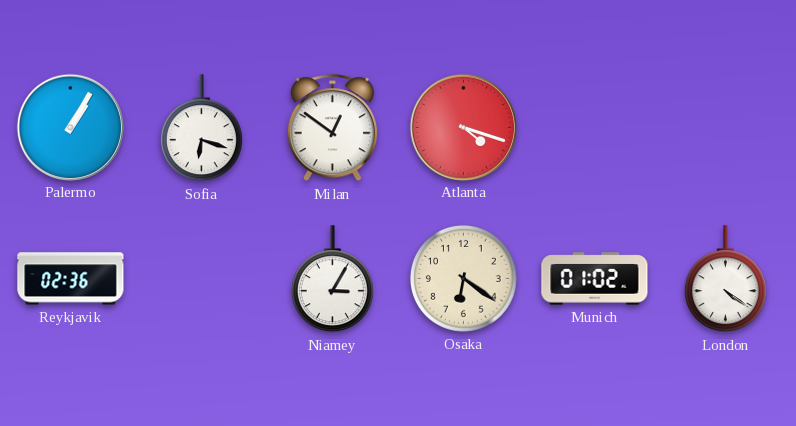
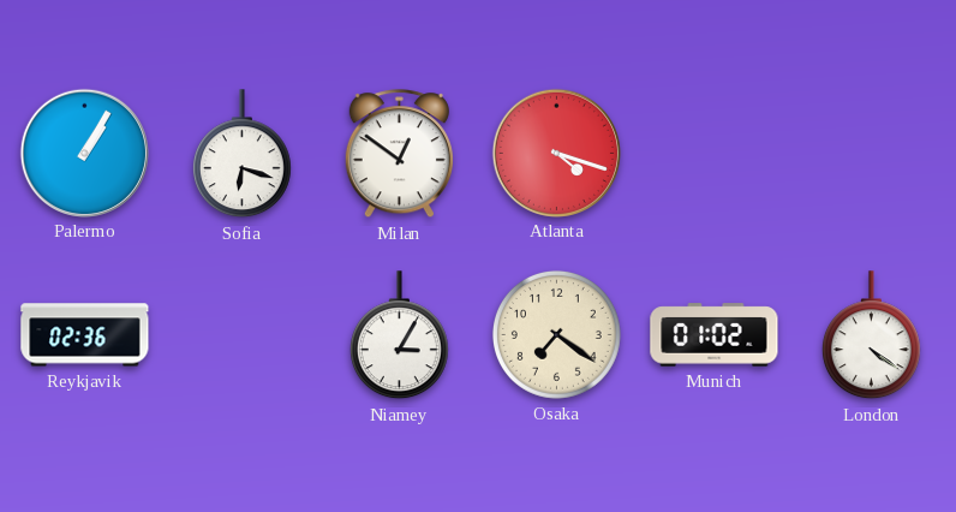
Osaka: 6:21 -> 7:21 (556, 334)
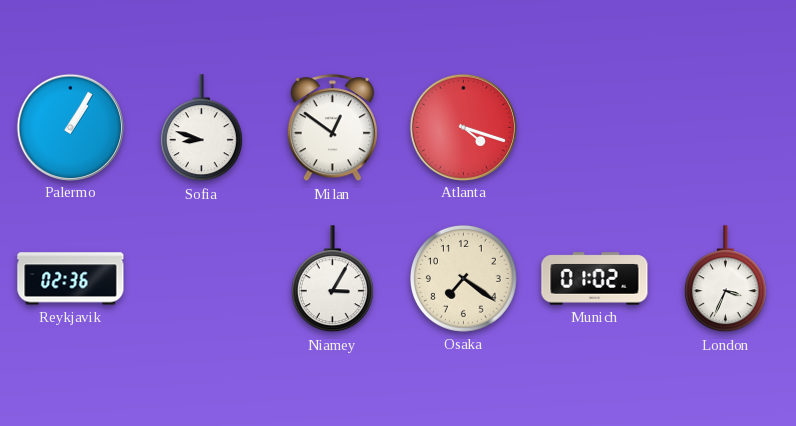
Sofia: 6:18 -> 8:48 (201, 128)
London: 4:21 -> 3:34 (725, 279)
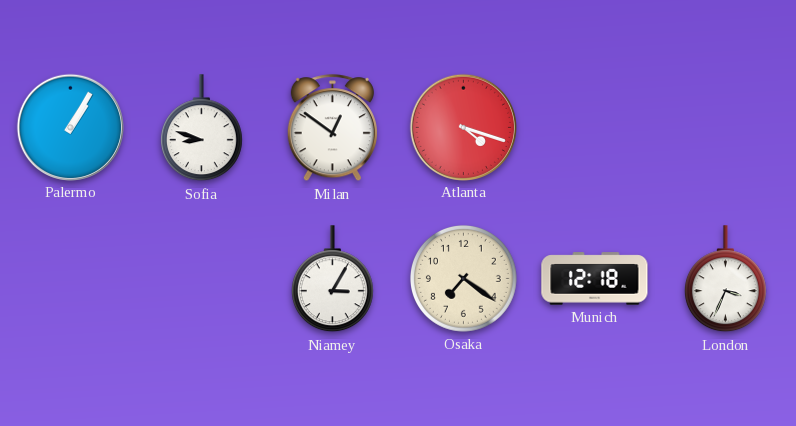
Reykjavik: 02:36 -> none (71, 279)
Munich: 01:02 -> 12:18 (595, 279)
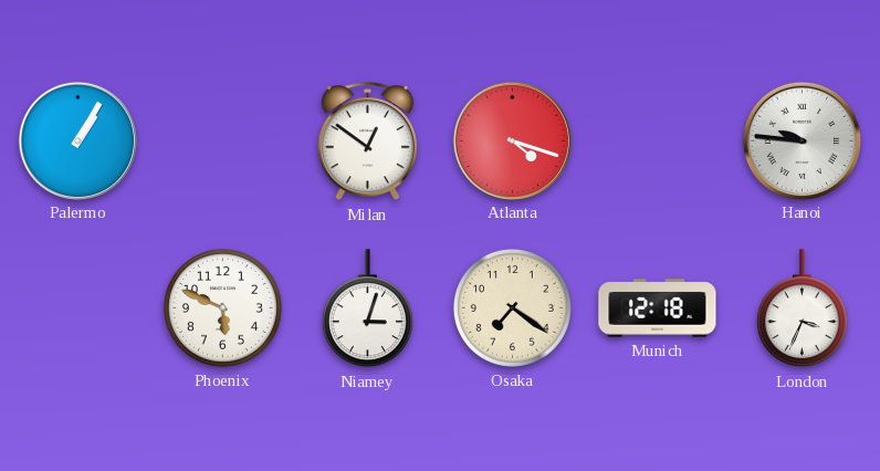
Sofia: 8:48 -> none (201, 128)
Hanoi: none -> 9:46 (802, 140)
Phoenix: none -> 5:49 (222, 307)
Niamey: 3:05 -> 3:03 (367, 308)
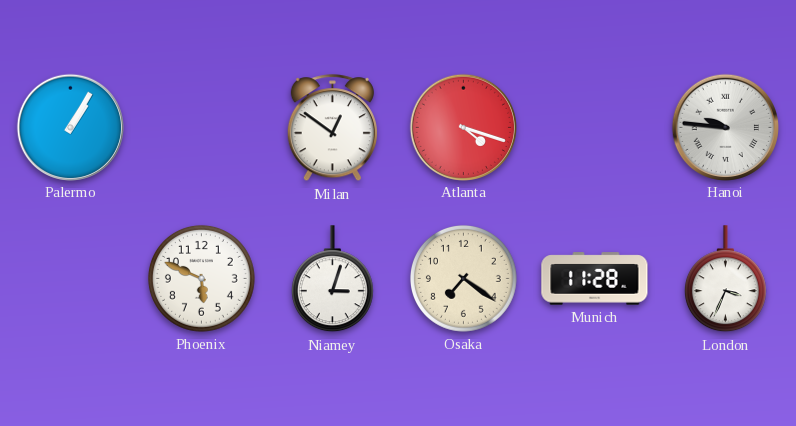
Munich: 12:18 -> 11:28 (595, 279)
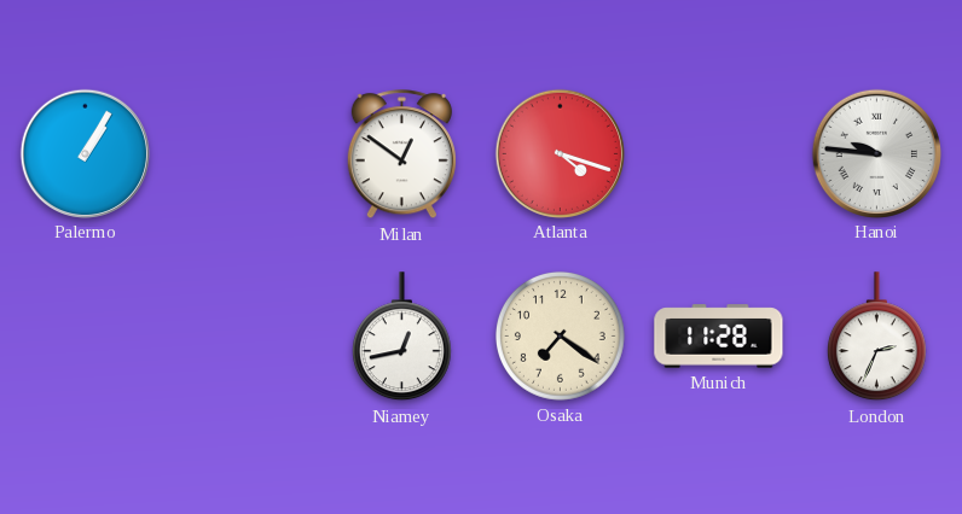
Phoenix: 5:49 -> none (201, 278)
Niamey: 3:03 -> 12:43 (401, 337)
London: 3:34 -> 2:34 (876, 337)
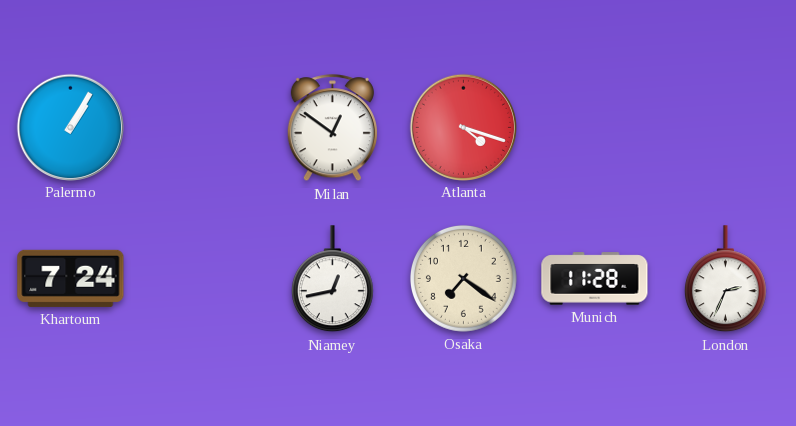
Hanoi: 9:46 -> none (876, 153)
Khartoum: none -> 7:24 (71, 278)
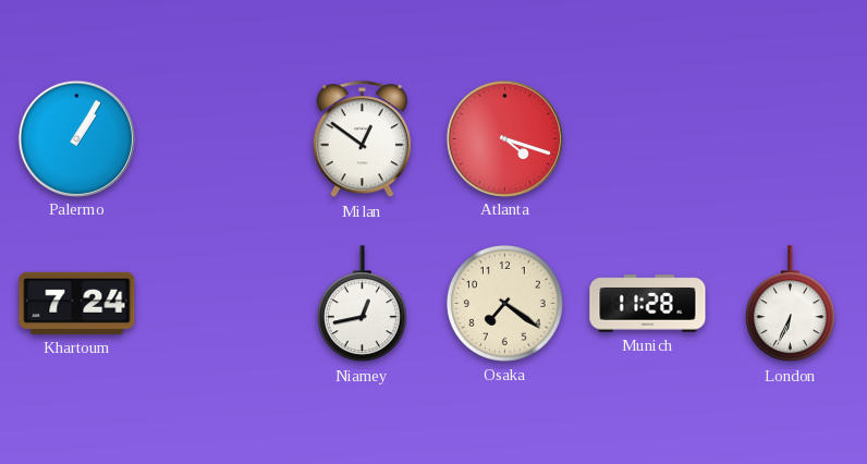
London: 2:34 -> 6:34 (790, 304)
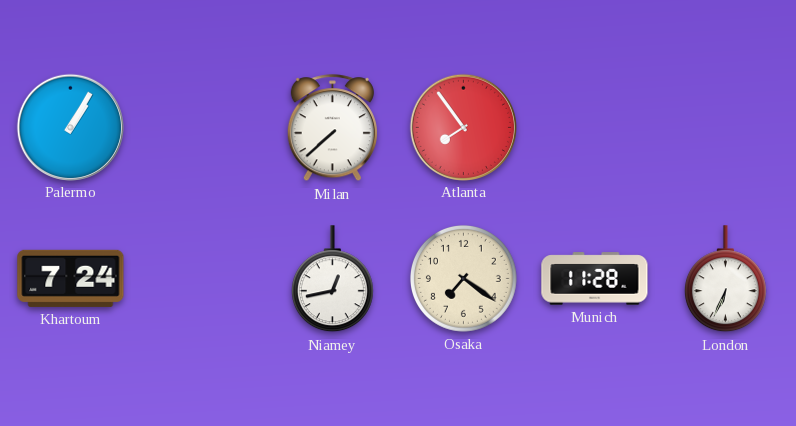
Milan: 12:51 -> 7:38 (332, 128)
Atlanta: 4:18 -> 7:54 (463, 127)
